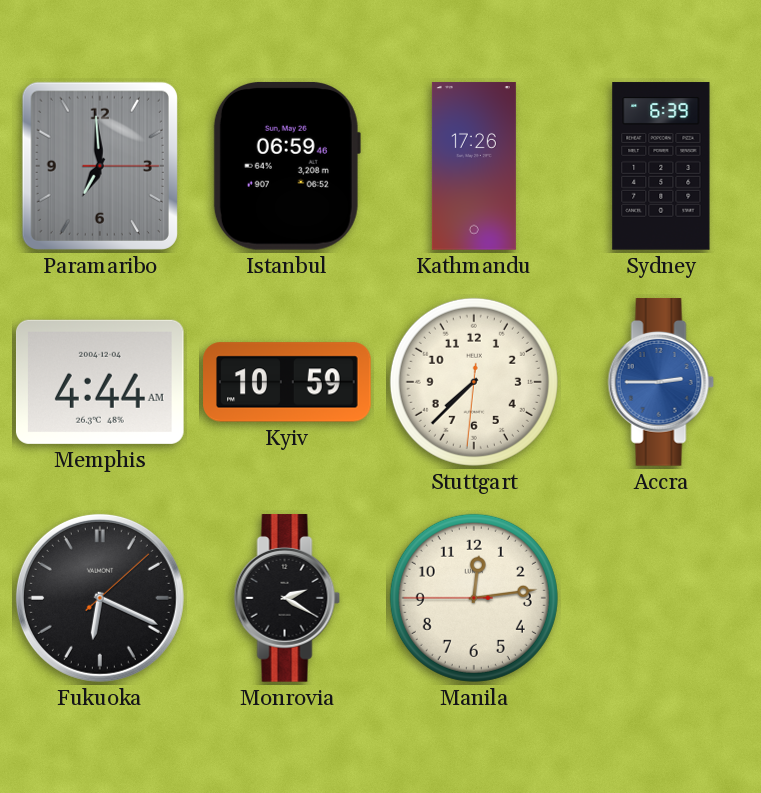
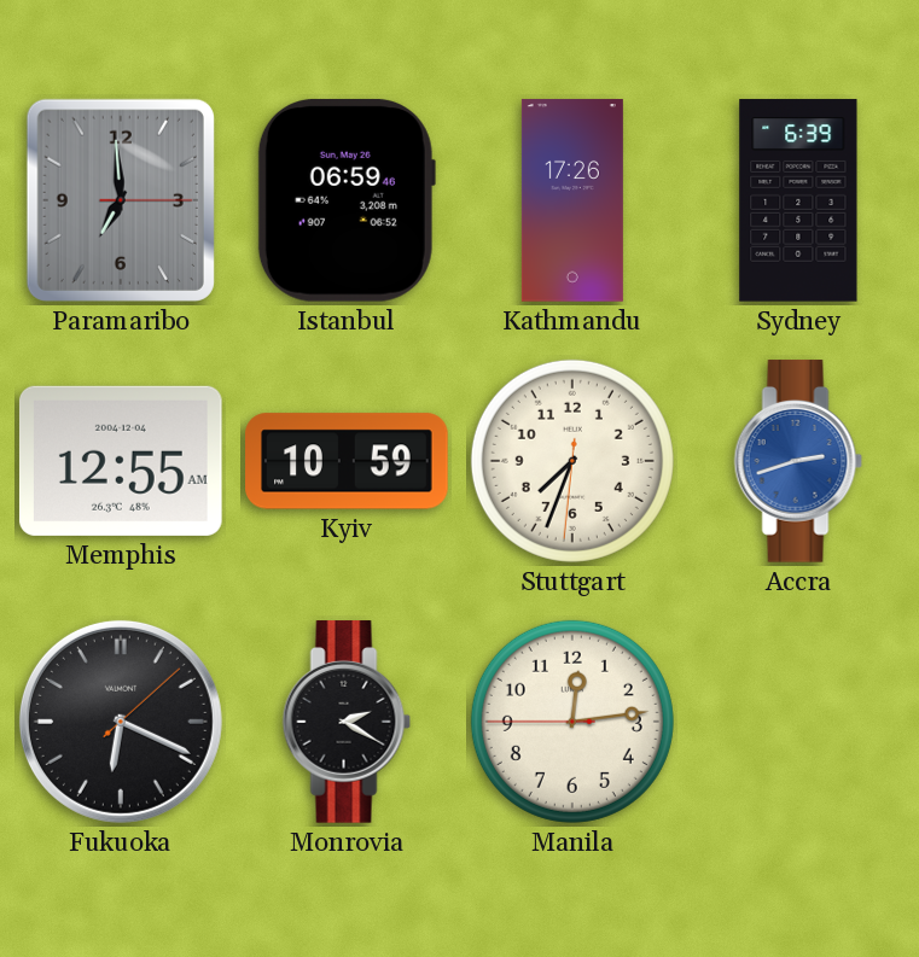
Memphis: 4:44 -> 12:55 (121, 461)
Stuttgart: 7:37 -> 7:33 (572, 461)
Accra: 2:45 -> 2:42 (798, 461)
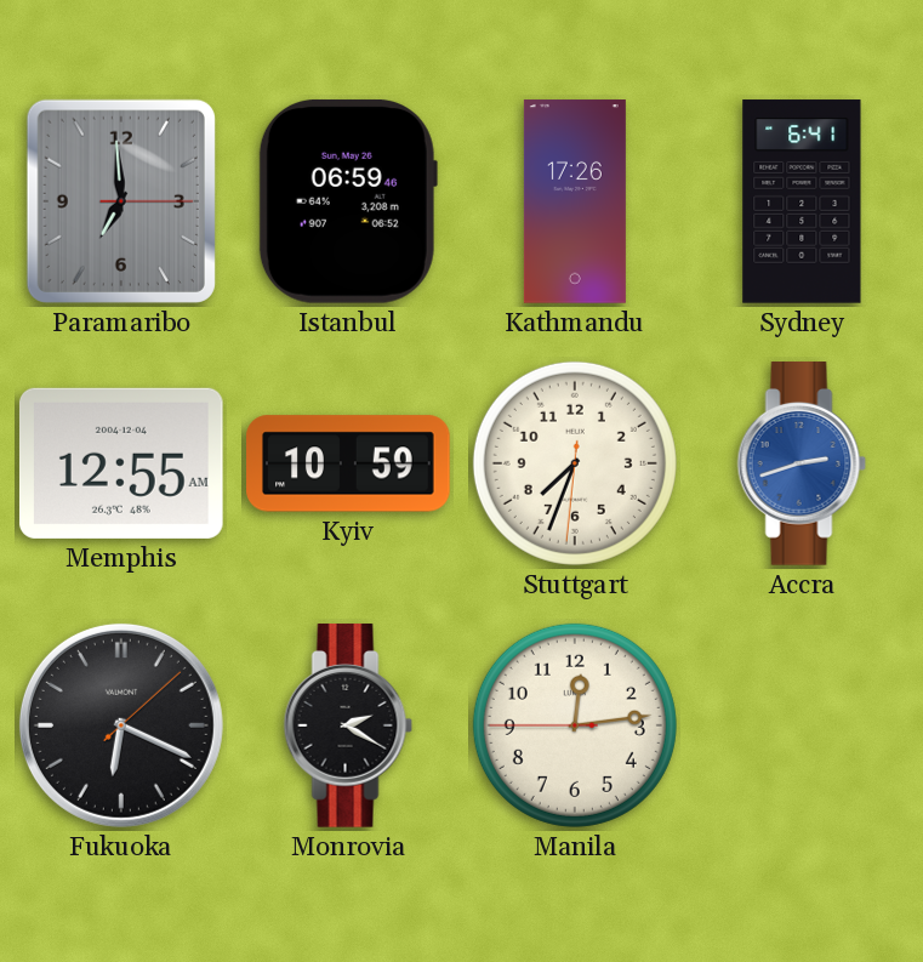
Sydney: 6:39 -> 6:41 (802, 201)
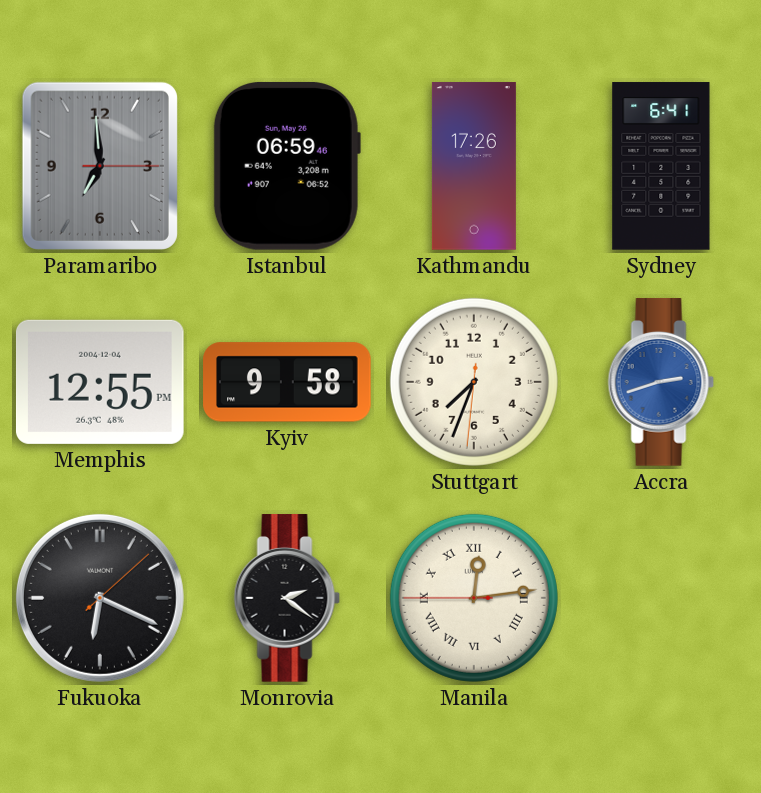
Memphis: 12:55 AM -> 12:55 PM (100, 382)
Kyiv: 10:59 -> 9:58 (287, 382)
Monrovia: 2:20 -> 2:21 (287, 598)
Manila numerals: Arabic -> Roman (474, 598)
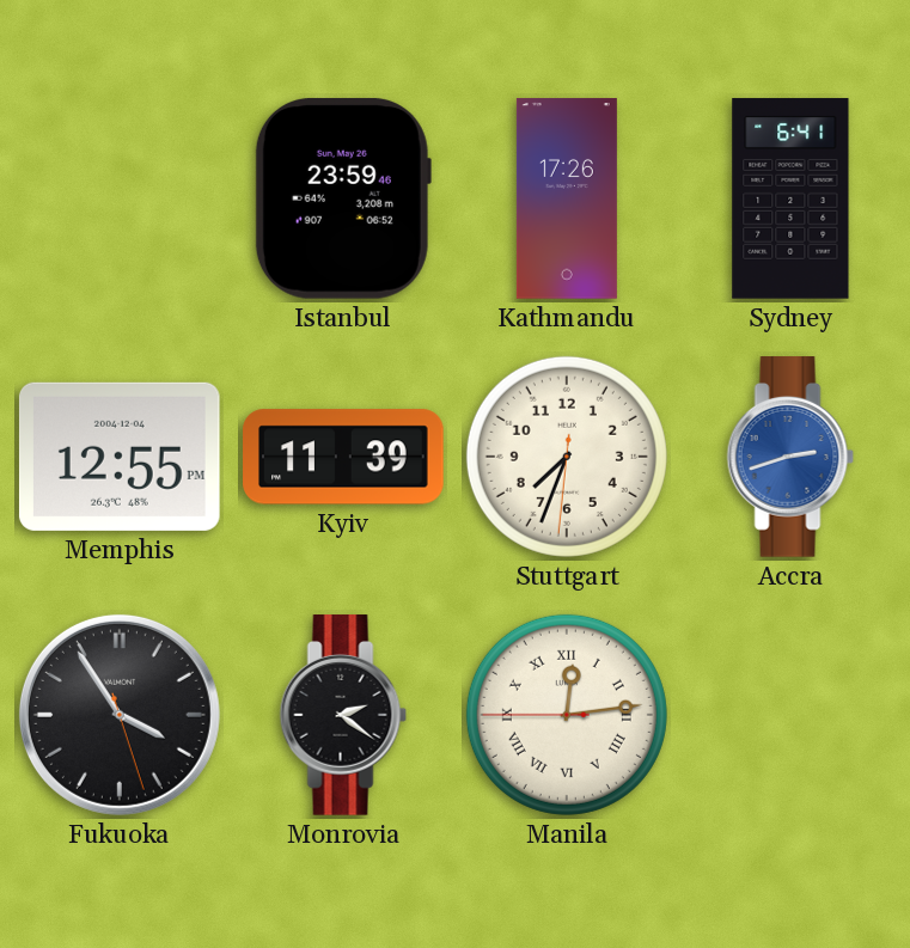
Paramaribo: 6:59 -> none (100, 166)
Istanbul: 06:59 -> 23:59 (343, 198)
Kyiv: 9:58 -> 11:39 (343, 457)
Fukuoka: 6:19 -> 3:54 (120, 715)
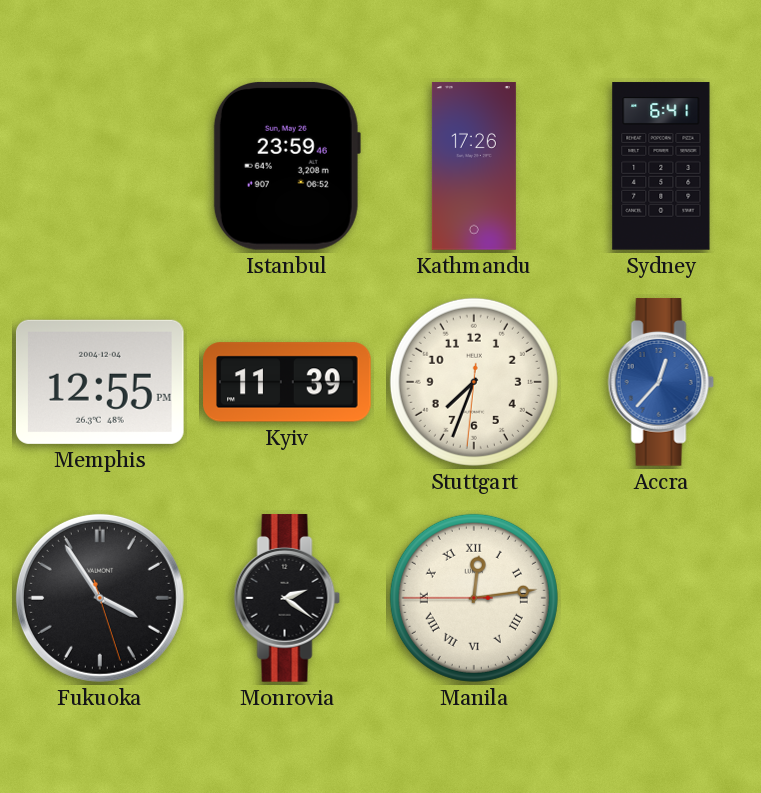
Accra: 2:42 -> 12:37 (661, 382)
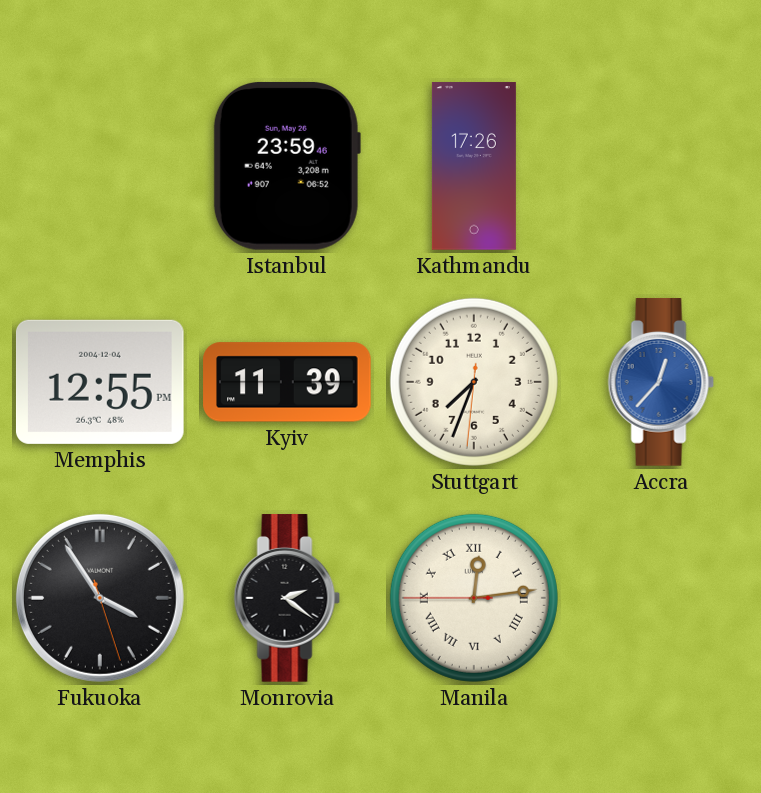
Sydney: 6:41 -> none (661, 166)
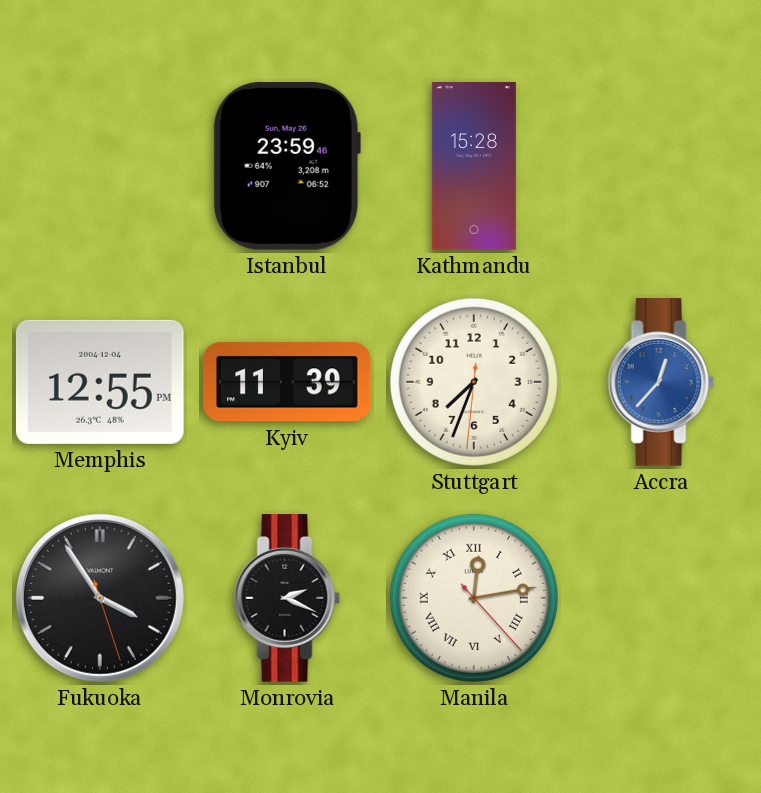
Kathmandu: 17:26 -> 15:28 (474, 166)
Monrovia: 2:21 -> 2:19 (287, 598)
Manila: 12:13:45 -> 12:13:23 (474, 598)
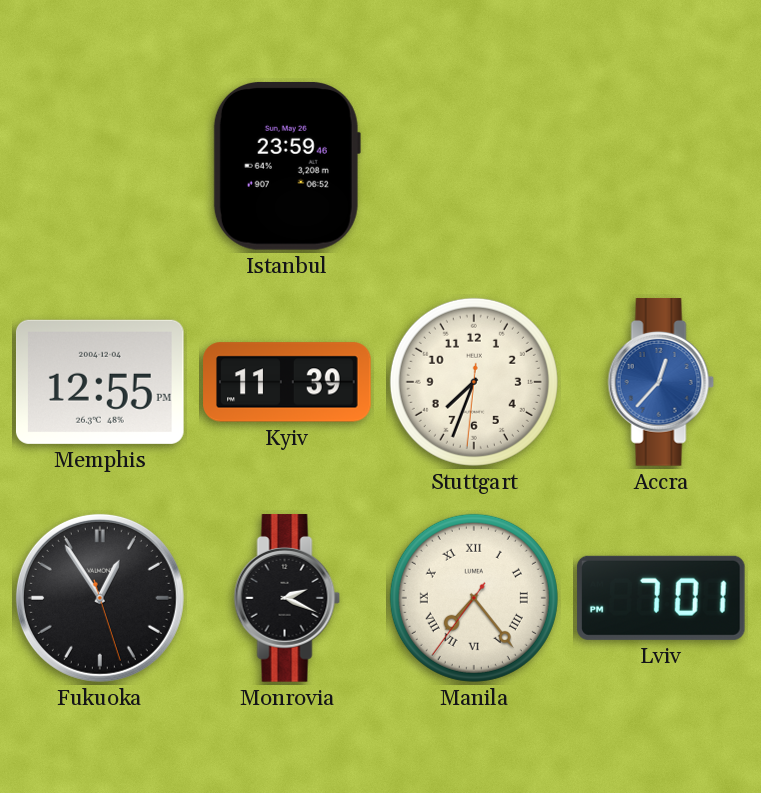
Kathmandu: 15:28 -> none (474, 166)
Fukuoka: 3:54 -> 12:54 (100, 598)
Manila: 12:13 -> 7:23 (474, 598)
Lviv: none -> 7:01 (661, 598)
